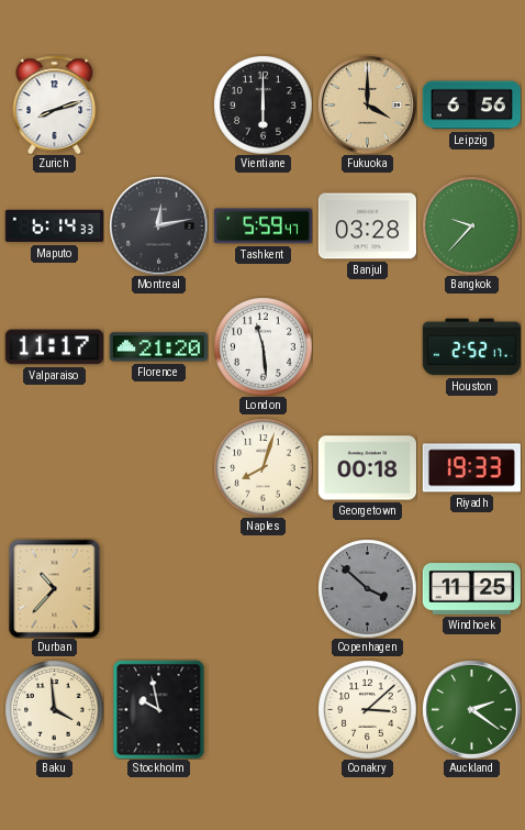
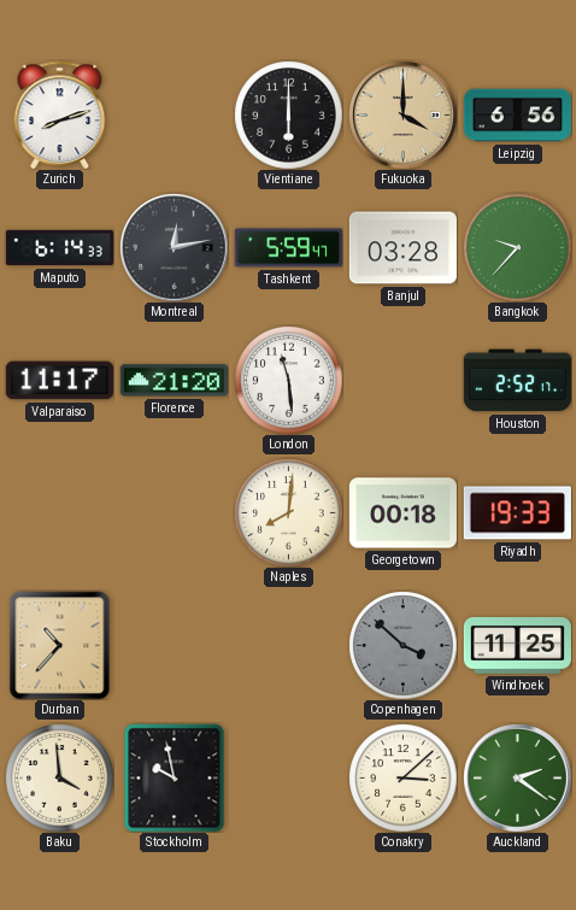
Naples: 8:03 -> 8:01 (288, 512)
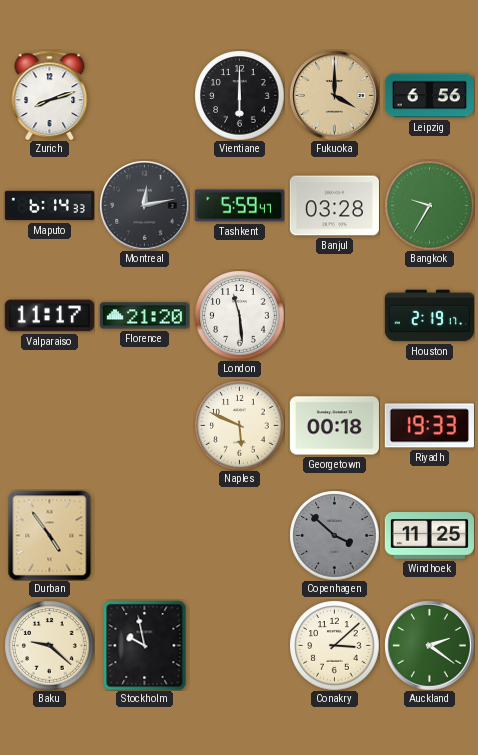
Bangkok: 9:37 -> 9:35 (429, 205)
Houston: 2:52 -> 2:19 (429, 316)
Naples: 8:01 -> 5:49 (239, 425)
Durban: 10:37 -> 4:54 (50, 535)
Baku: 3:59 -> 9:22 (49, 645)
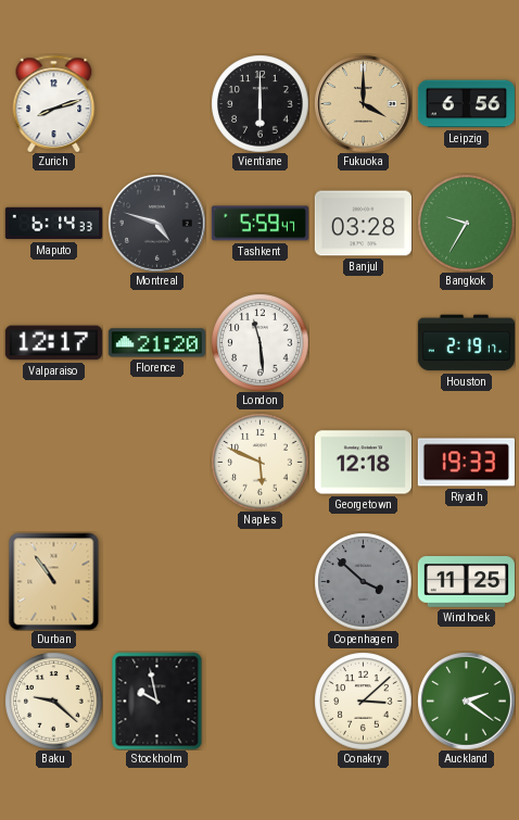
Montreal: 12:13 -> 4:48 (156, 223)
Valparaiso: 11:17 -> 12:17 (53, 343)
Georgetown: 00:18 -> 12:18 (363, 463)
Durban: 4:54 -> 10:54 (54, 581)
